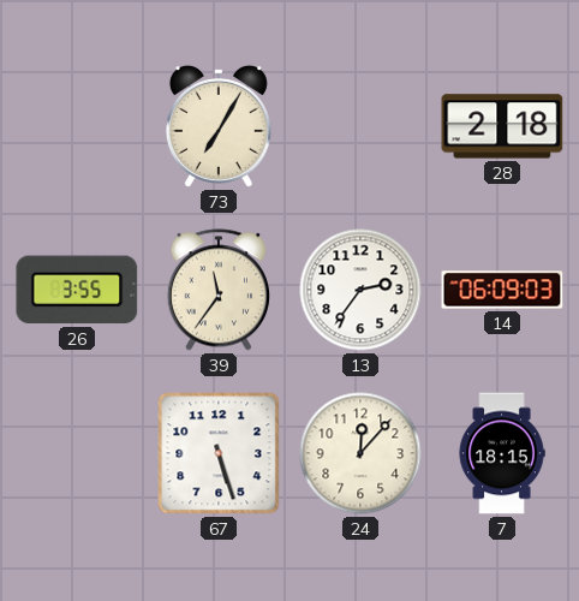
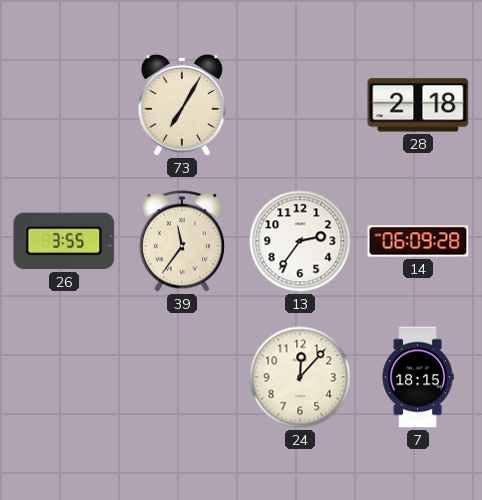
14: 06:09:03 -> 06:09:28 (418, 241)
67: 5:27 -> none (219, 453)
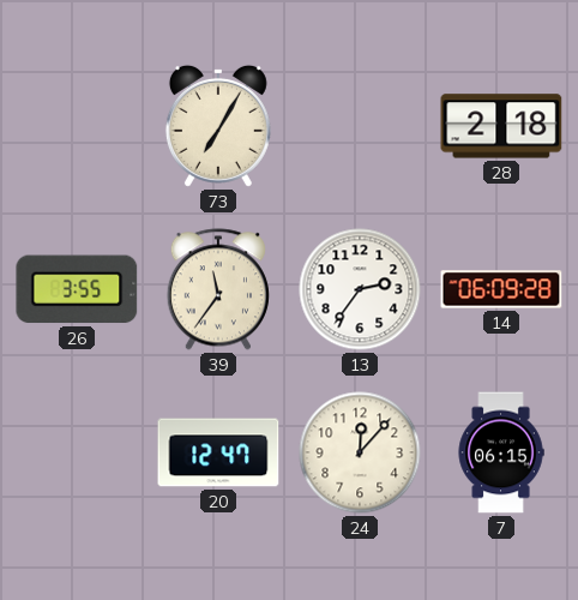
20: none -> 12:47 (218, 452)
7: 18:15 -> 06:15 (501, 452)
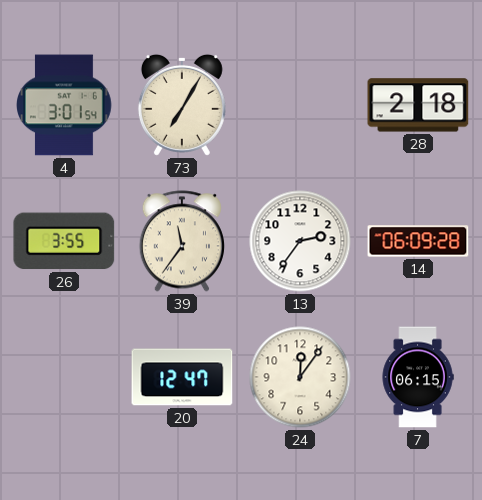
4: none -> 3:01 (65, 105)
24: 12:07 -> 12:06 (300, 377)
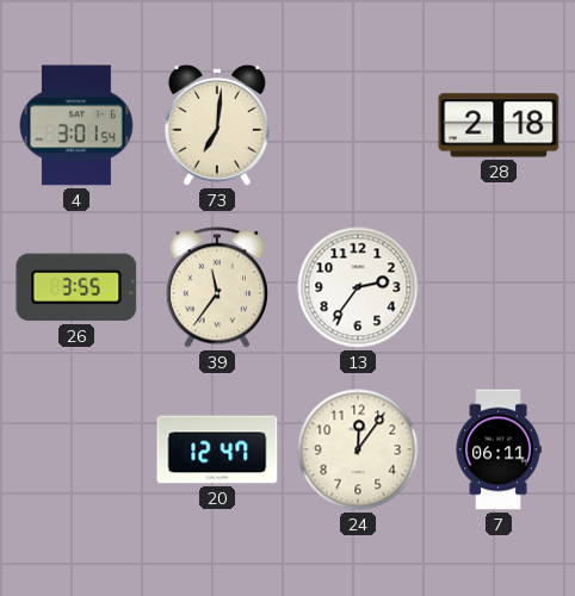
73: 7:05 -> 7:01 (217, 125)
14: 06:09 -> none (418, 241)
7: 06:15 -> 06:11 (499, 449)
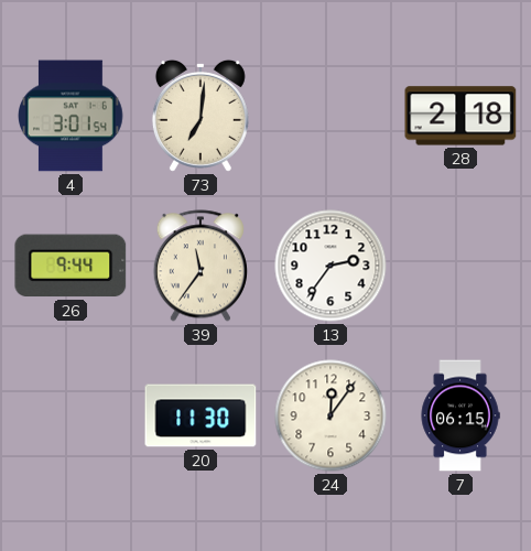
26: 3:55 -> 9:44 (71, 266)
20: 12:47 -> 11:30 (201, 415)
7: 06:11 -> 06:15 (460, 415)
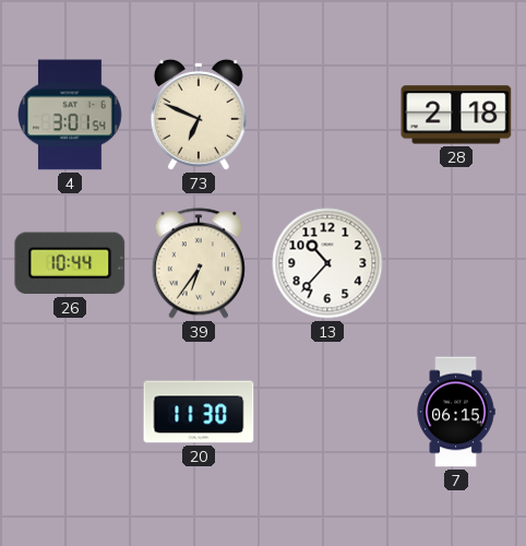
73: 7:01 -> 6:49 (199, 115)
26: 9:44 -> 10:44 (70, 263)
39: 11:36 -> 6:36 (199, 263)
13: 2:36 -> 10:37 (327, 263)
24: 12:06 -> none (330, 415)
